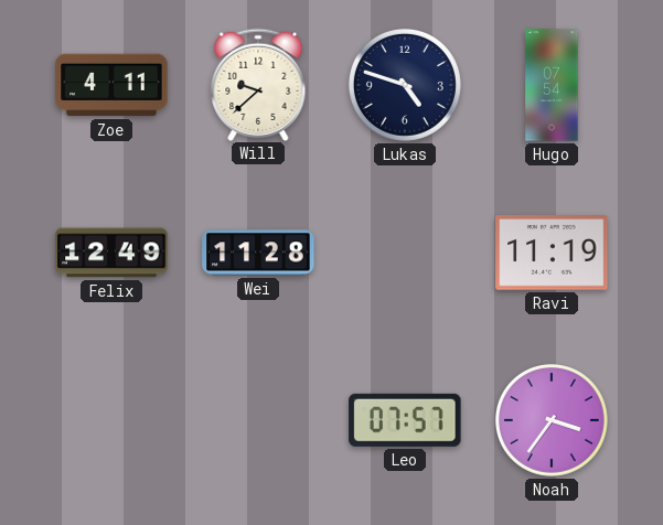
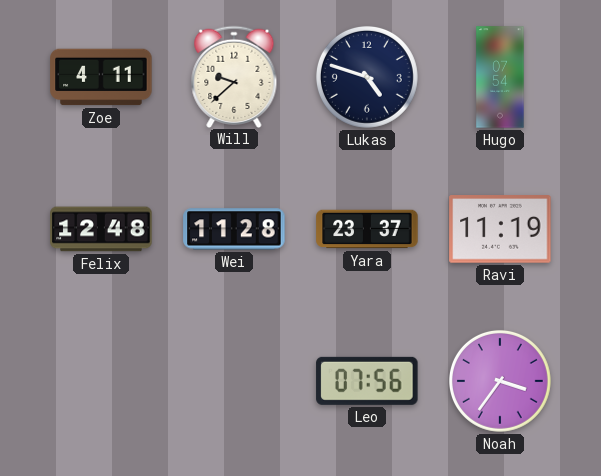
Felix: 12:49 -> 12:48 (101, 229)
Yara: none -> 23:37 (367, 229)
Leo: 07:57 -> 07:56 (367, 381)
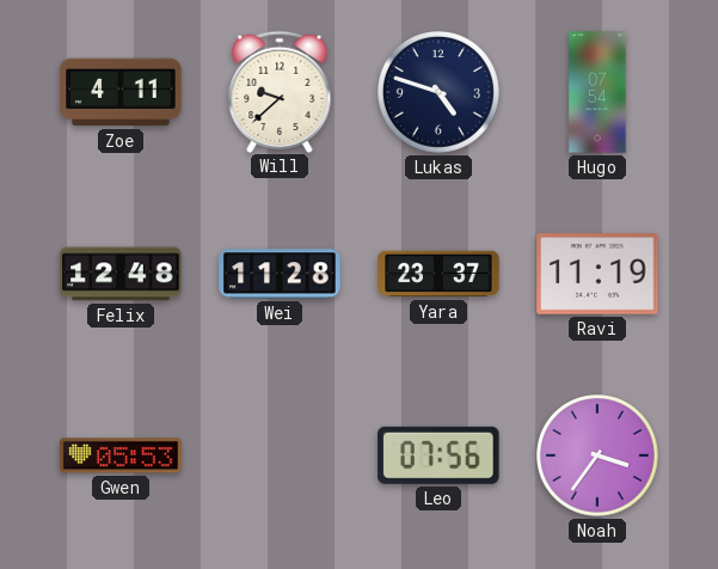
Gwen: none -> 05:53 (121, 455)
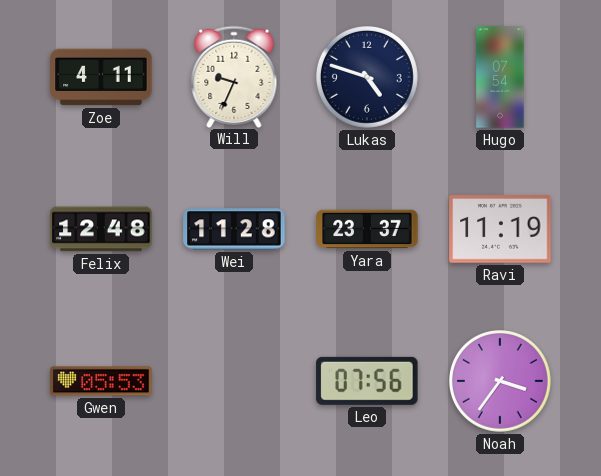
Will: 9:38 -> 9:34 (234, 76)
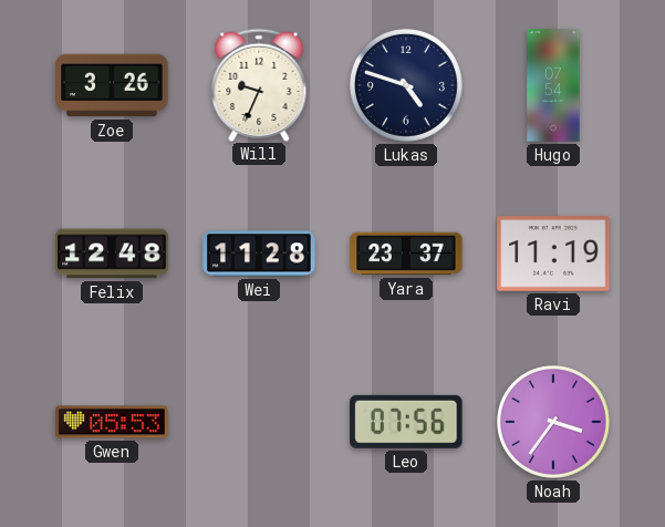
Zoe: 4:11 -> 3:26 (112, 85)
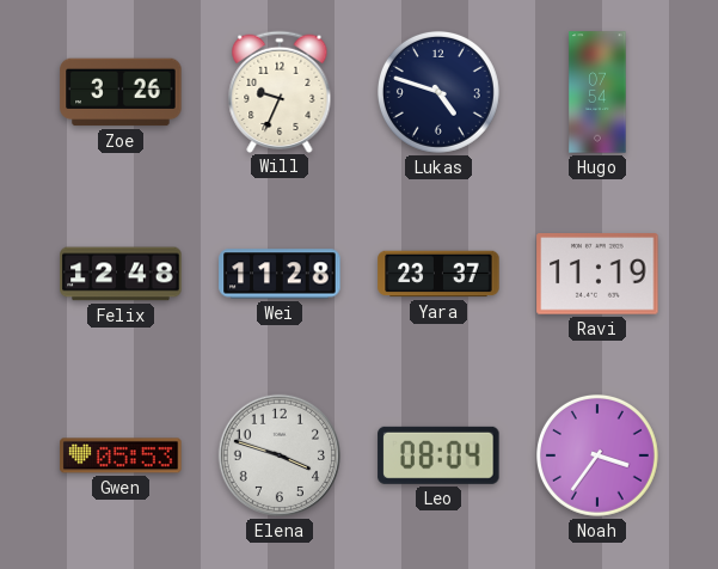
Elena: none -> 3:48 (280, 455)
Leo: 07:56 -> 08:04 (438, 455)
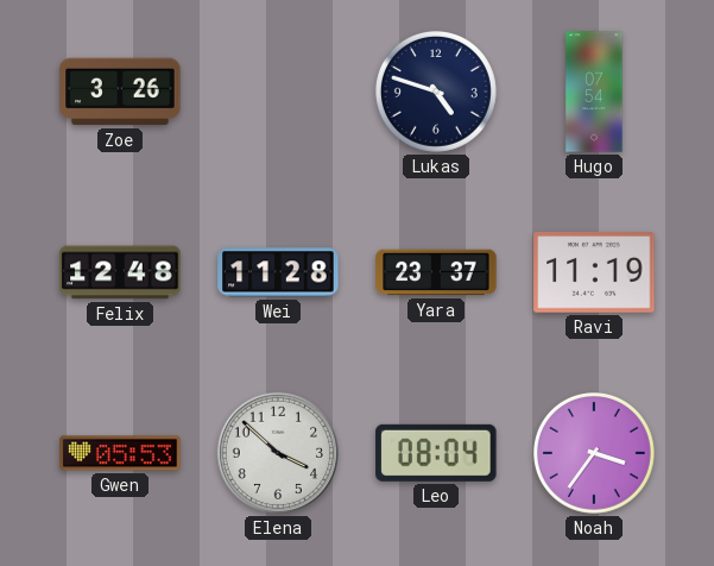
Will: 9:34 -> none (280, 91)
Elena: 3:48 -> 3:52 (278, 453)
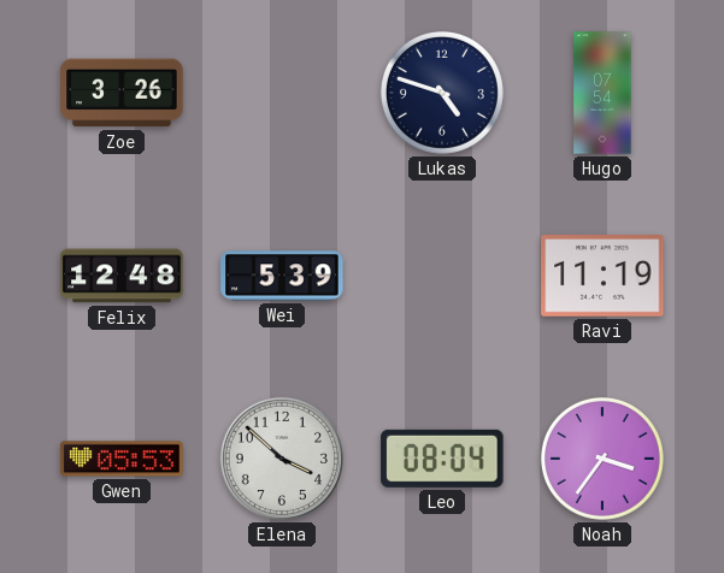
Wei: 11:28 -> 5:39 (282, 276)
Yara: 23:37 -> none (436, 272)
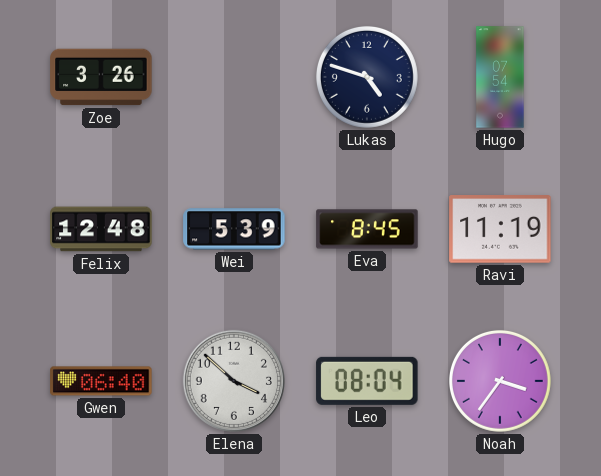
Eva: none -> 8:45 (367, 229)
Gwen: 05:53 -> 06:40 (101, 381)
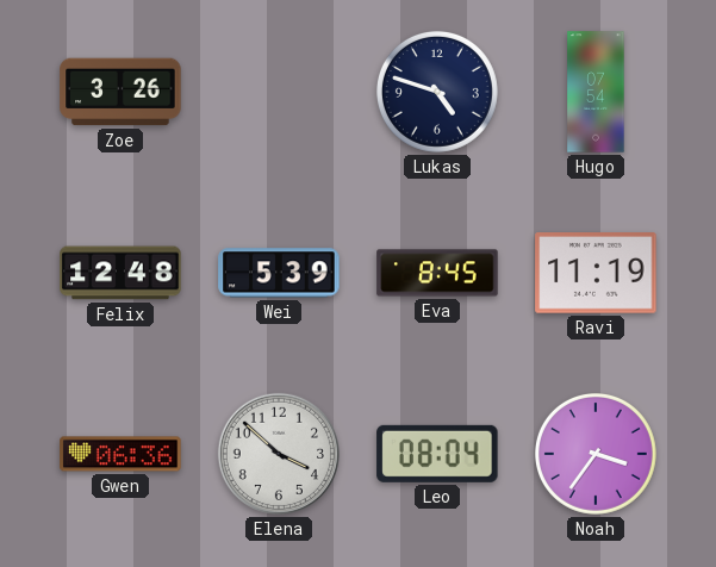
Gwen: 06:40 -> 06:36 (120, 454)
